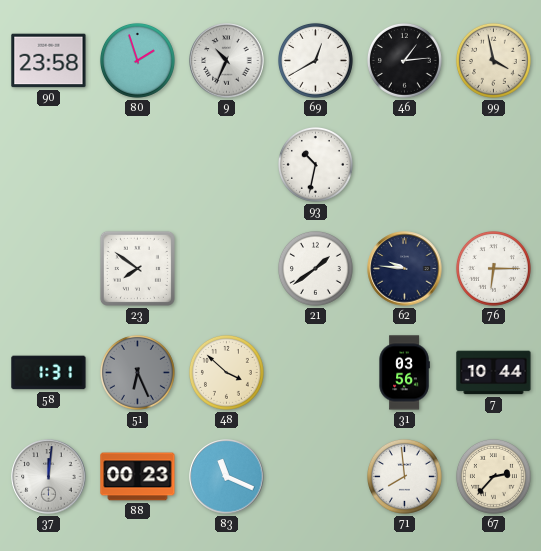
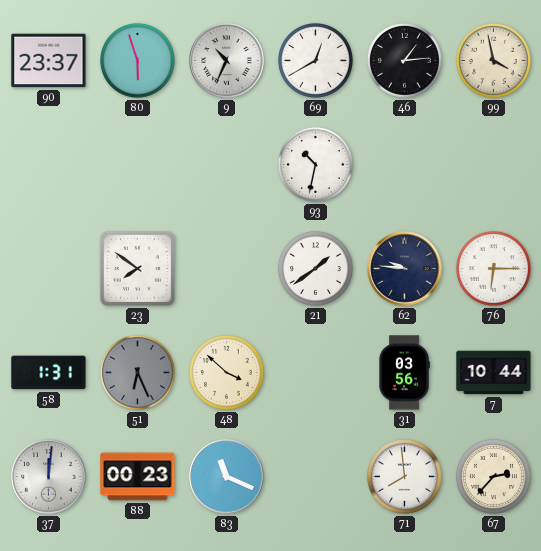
90: 23:58 -> 23:37 (49, 61)
80: 1:57 -> 5:57 (137, 60)
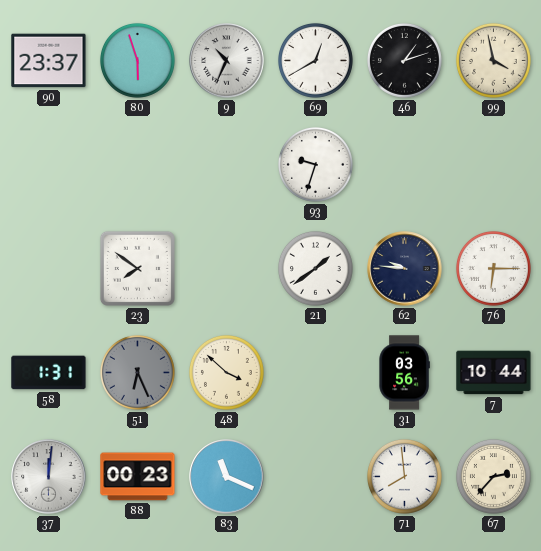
46: 1:14 -> 1:12 (404, 60)
93: 10:32 -> 9:33 (315, 164)
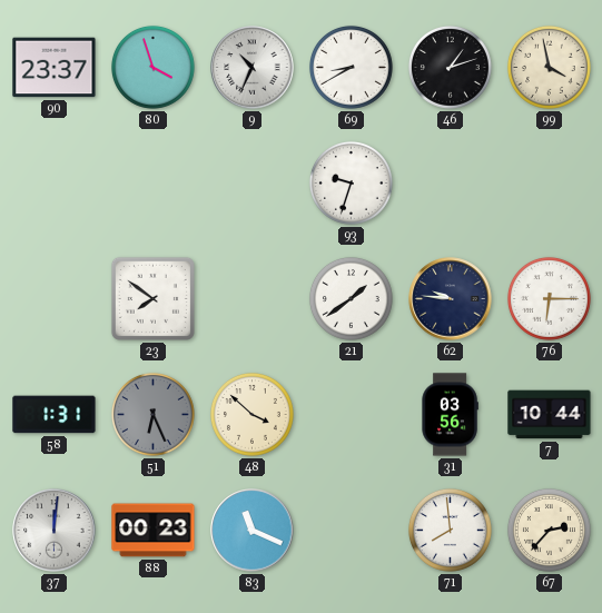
80: 5:57 -> 3:57 (152, 67)
69: 12:40 -> 8:40 (351, 67)
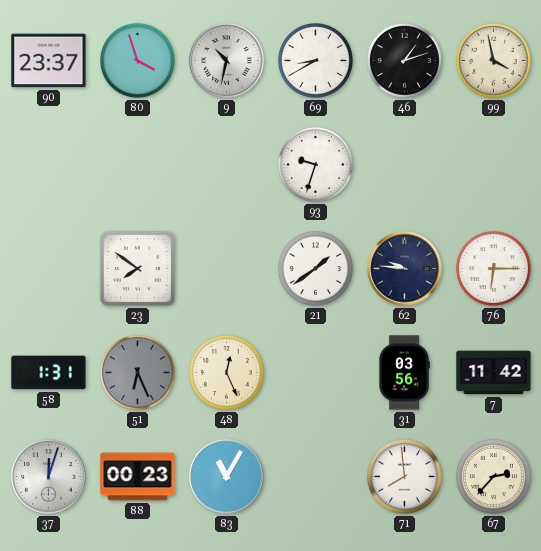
9: 10:34 -> 10:32 (227, 61)
48: 3:52 -> 12:26 (226, 372)
7: 10:44 -> 11:42 (494, 373)
37: 12:01 -> 12:03 (49, 477)
83: 11:19 -> 11:05 (227, 477)
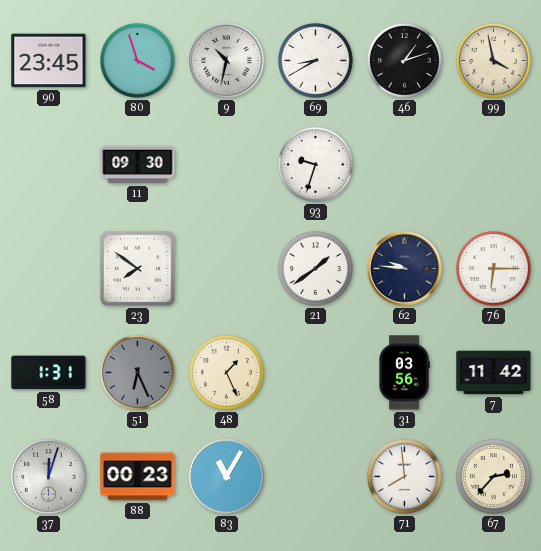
90: 23:37 -> 23:45 (49, 61)
11: none -> 09:30 (138, 165)
48: 12:26 -> 1:26 (226, 372)
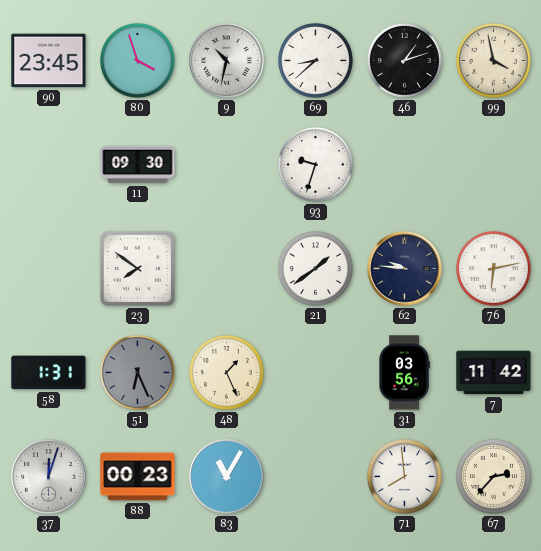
69: 8:40 -> 8:38 (315, 60)
76: 6:15 -> 6:13 (493, 268)
